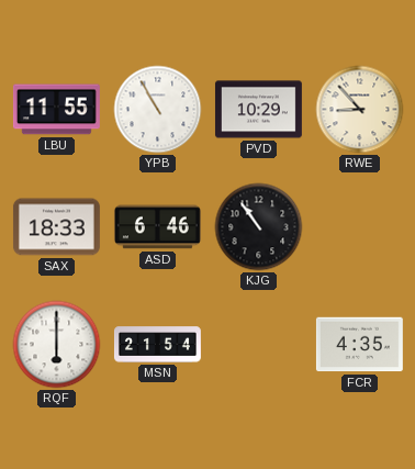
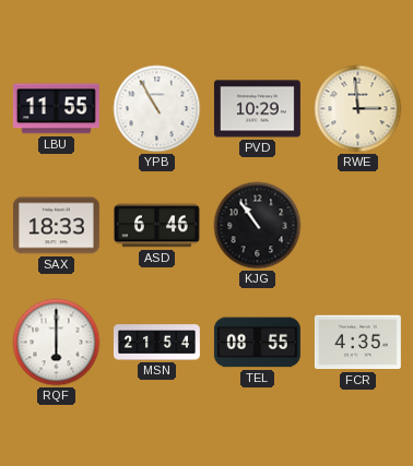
RWE: 8:53 -> 2:59 (358, 109)
TEL: none -> 08:55 (257, 343)
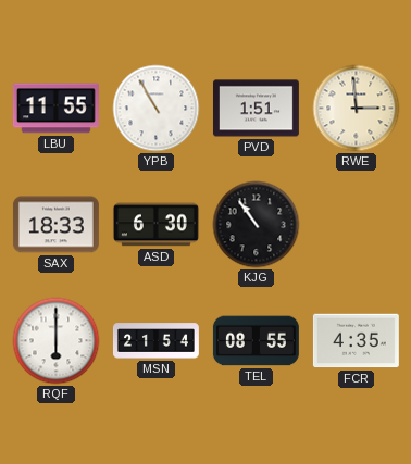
PVD: 10:29 -> 1:51 (256, 109)
ASD: 6:46 -> 6:30 (155, 225)
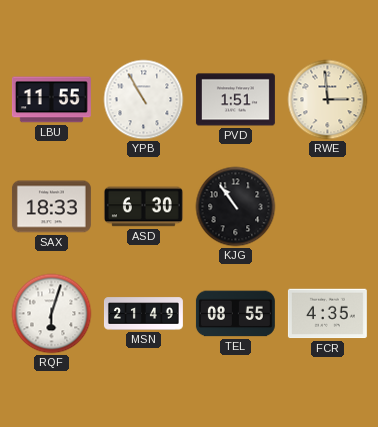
RQF: 6:00 -> 6:03 (52, 314)
MSN: 21:54 -> 21:49 (143, 314)
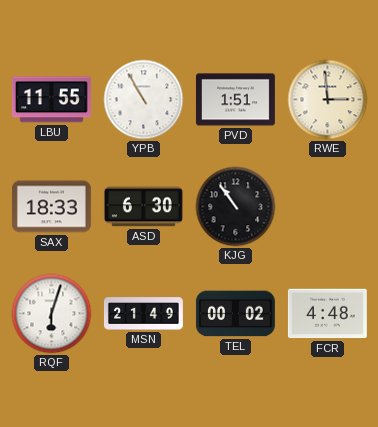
TEL: 08:55 -> 00:02 (235, 314)
FCR: 4:35 -> 4:48 (327, 314)
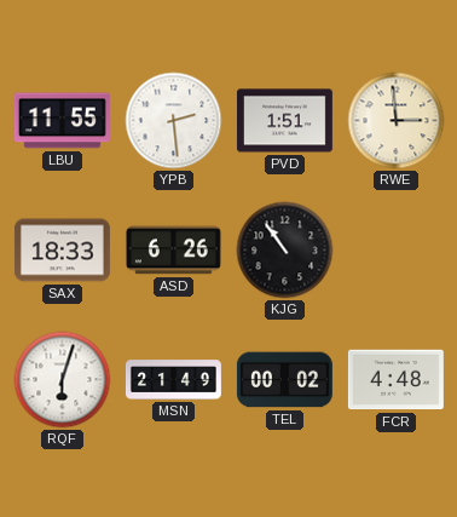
YPB: 10:55 -> 2:29 (174, 121)
ASD: 6:30 -> 6:26 (173, 251)
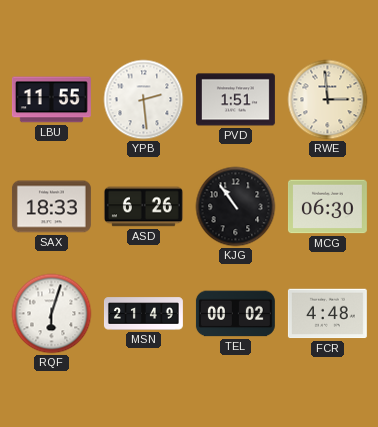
MCG: none -> 06:30 (327, 207)
